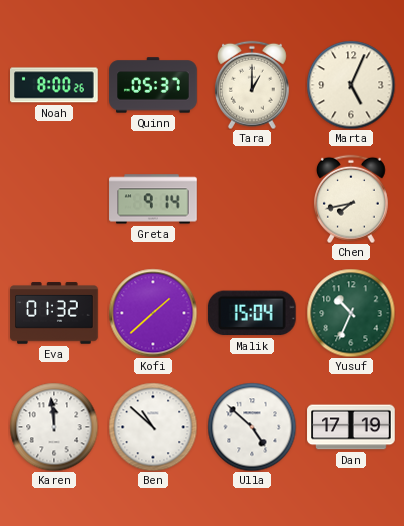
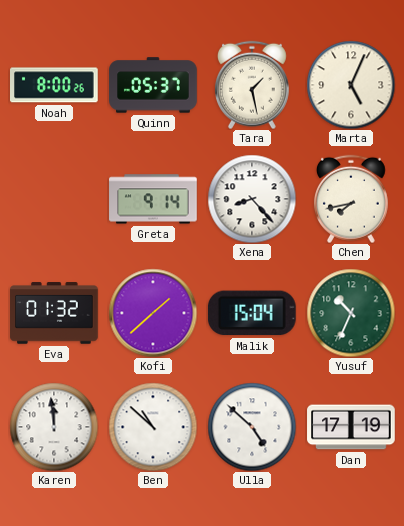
Tara: 1:00 -> 1:28 (252, 85)
Xena: none -> 8:23 (252, 199)
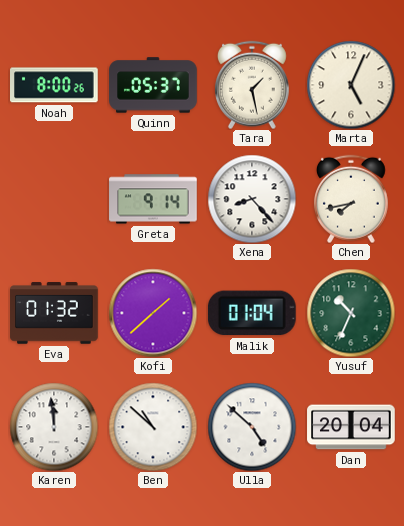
Malik: 15:04 -> 01:04 (252, 313)
Dan: 17:19 -> 20:04 (351, 427)
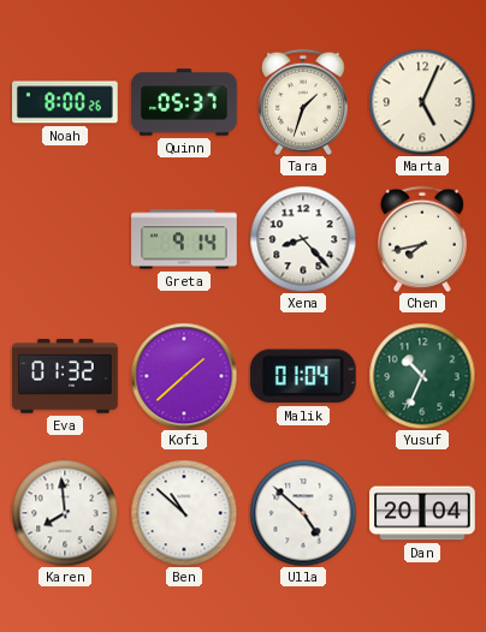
Tara: 1:28 -> 1:33 (303, 102)
Karen: 11:59 -> 7:59 (65, 513)
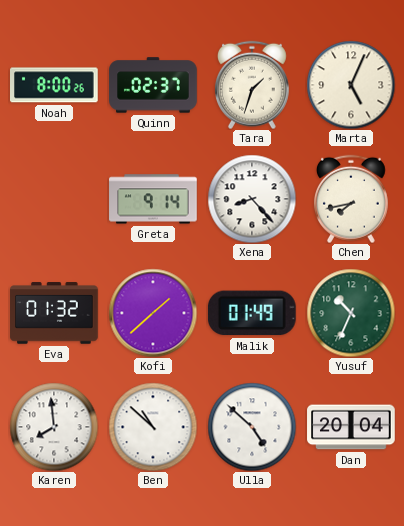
Quinn: 05:37 -> 02:37 (153, 85)
Malik: 01:04 -> 01:49 (252, 313)
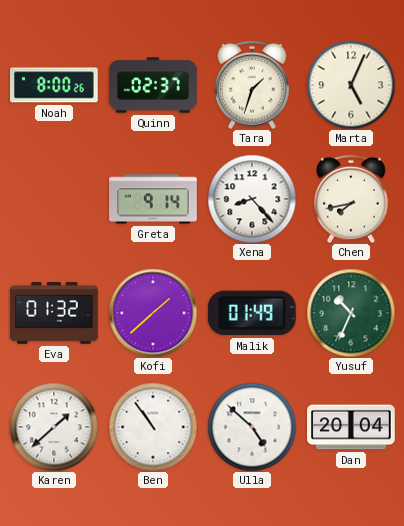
Karen: 7:59 -> 1:38 (54, 427)
Ben: 10:52 -> 10:54 (153, 427)
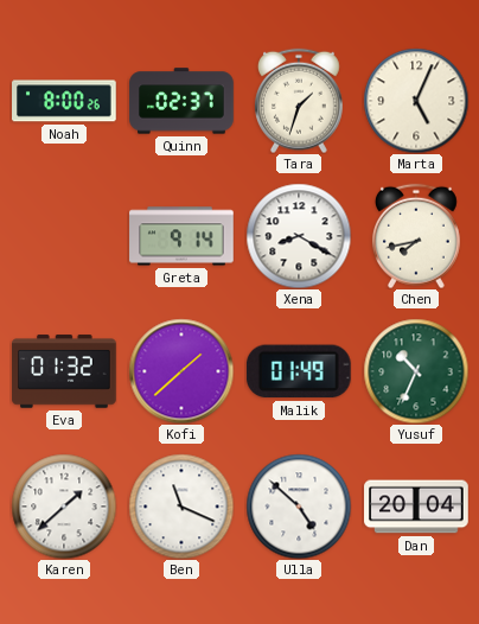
Xena: 8:23 -> 8:20 (299, 236)
Ben: 10:54 -> 11:19 (181, 507)
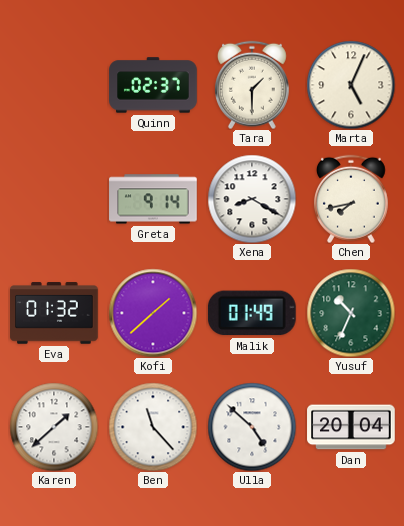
Noah: 8:00 -> none (65, 101)
Tara: 1:33 -> 1:30 (252, 85)
Ben: 11:19 -> 11:23 (153, 427)
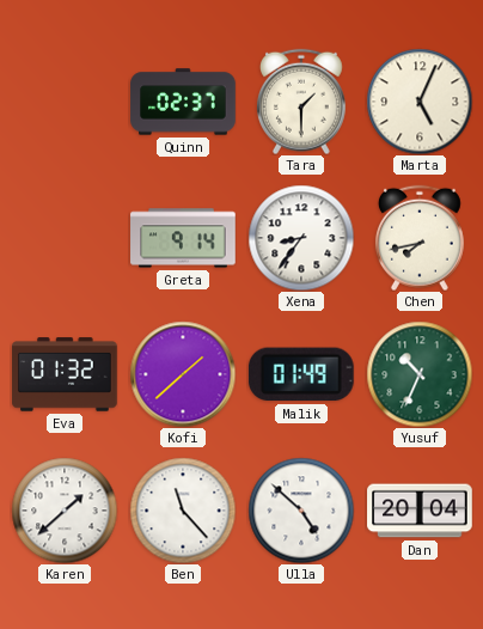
Xena: 8:20 -> 8:36 (301, 238)
